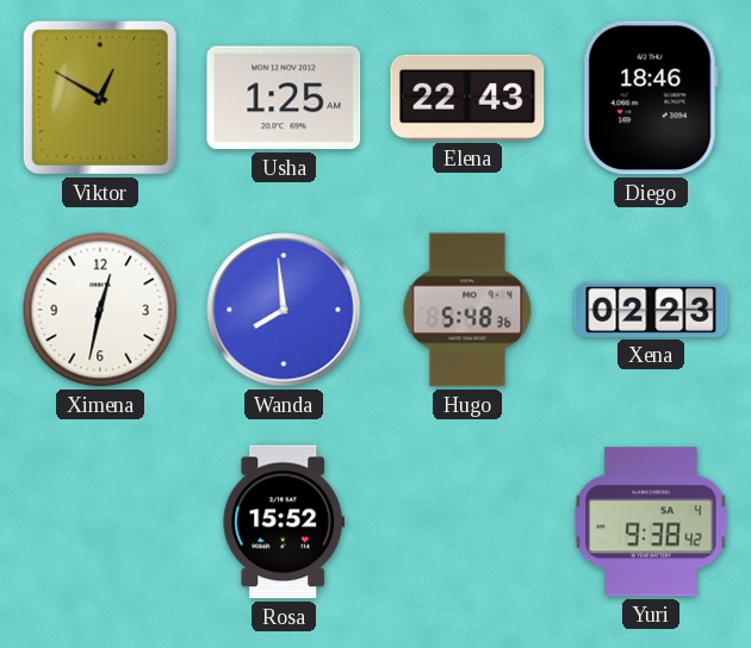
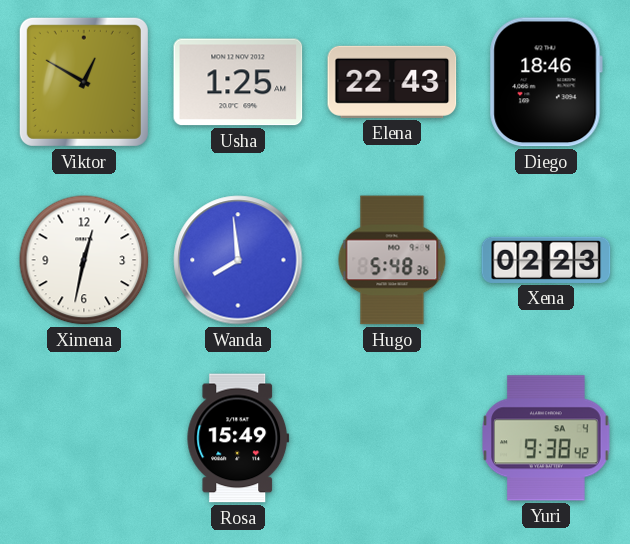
Rosa: 15:52 -> 15:49 (238, 438)
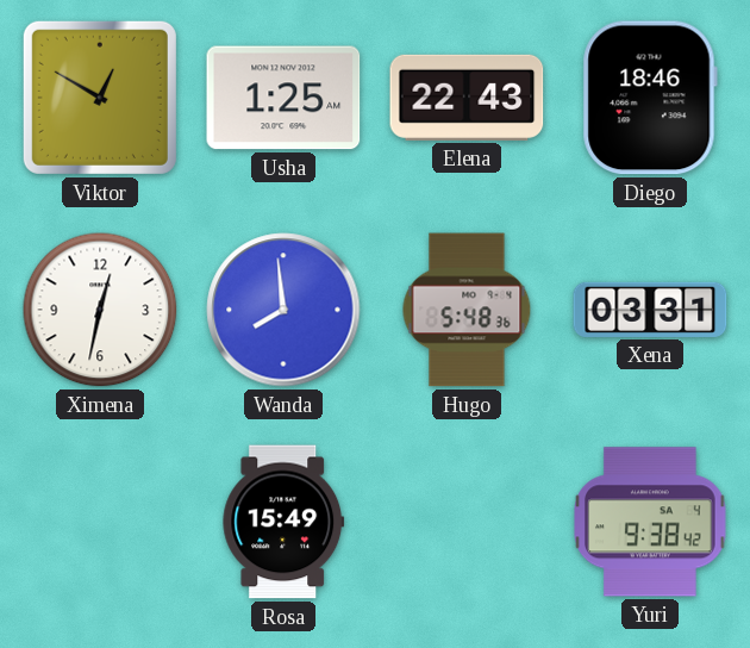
Xena: 02:23 -> 03:31 (650, 310)
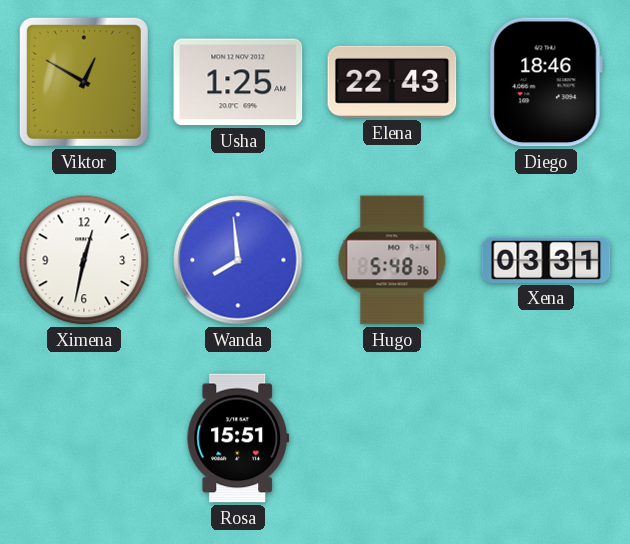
Rosa: 15:49 -> 15:51 (238, 438)
Yuri: 9:38 -> none (650, 522)
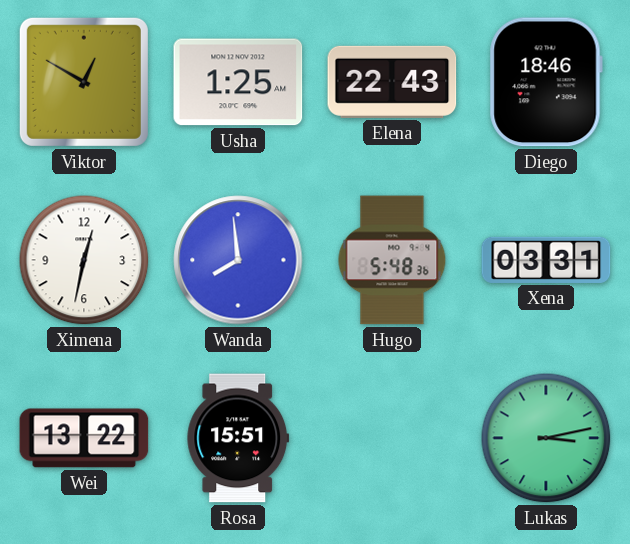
Wei: none -> 13:22 (84, 438)
Lukas: none -> 3:13 (546, 438)
